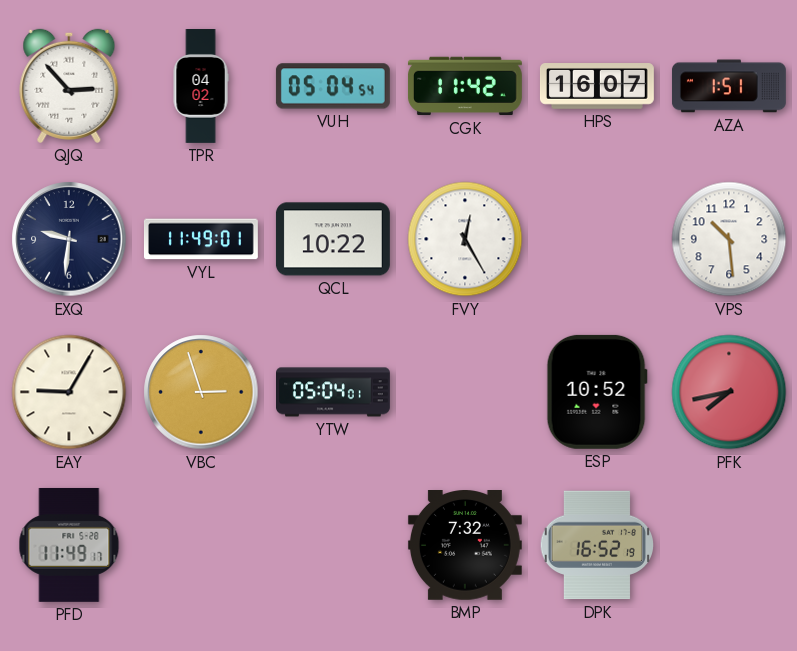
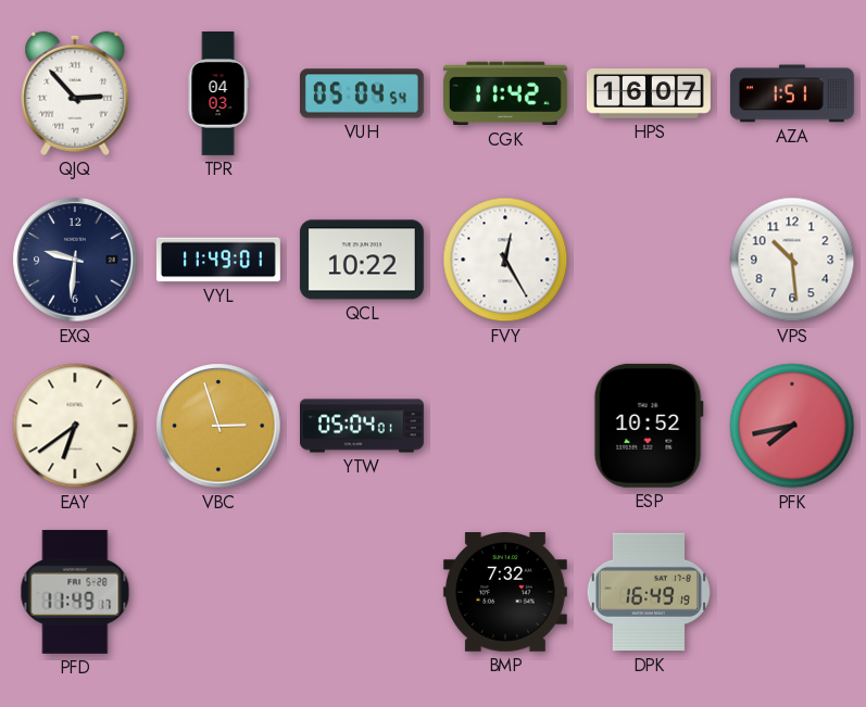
TPR: 04:02 -> 04:03 (218, 94)
EAY: 9:05 -> 6:39 (75, 426)
DPK: 16:52 -> 16:49 (648, 592)
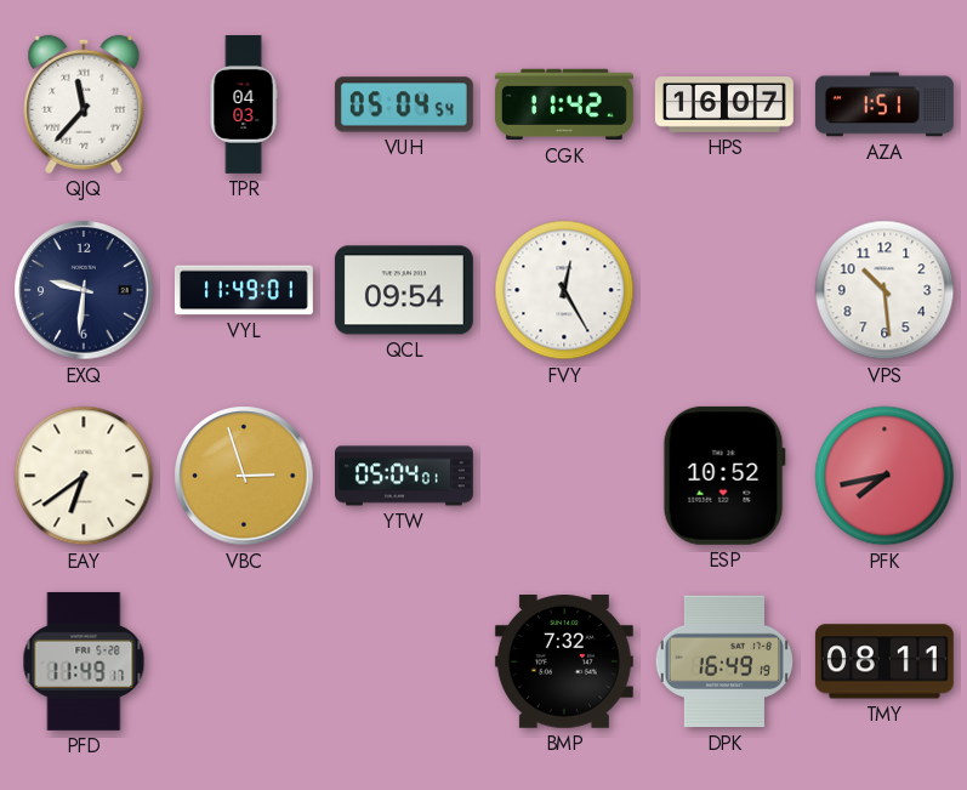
QJQ: 2:53 -> 11:37 (84, 104)
QCL: 10:22 -> 09:54 (404, 290)
TMY: none -> 08:11 (884, 661)
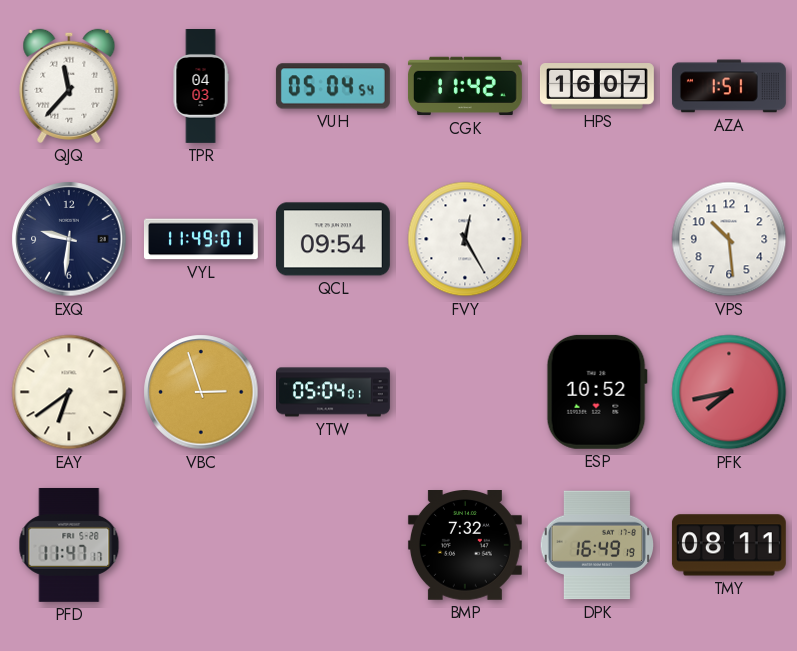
PFD: 11:49 -> 11:47 (69, 545)
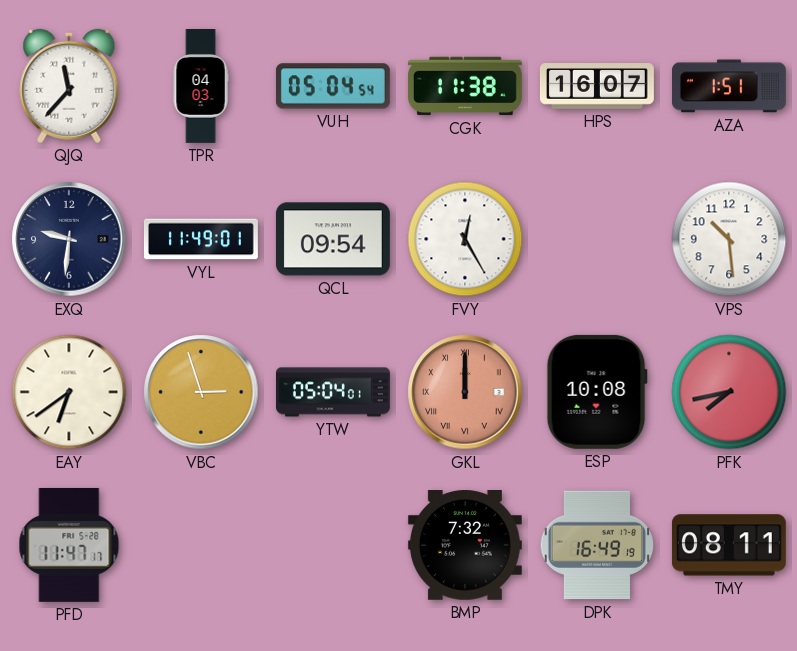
CGK: 11:42 -> 11:38 (465, 86)
GKL: none -> 12:00 (465, 392)
ESP: 10:52 -> 10:08 (597, 392)
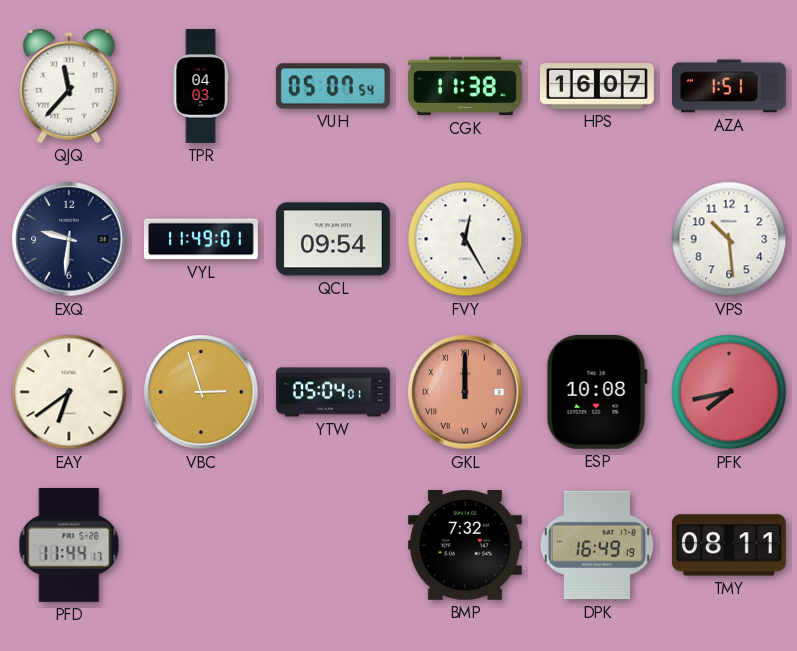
VUH: 05:04 -> 05:07 (333, 86)
PFD: 11:47 -> 11:44 (69, 545)
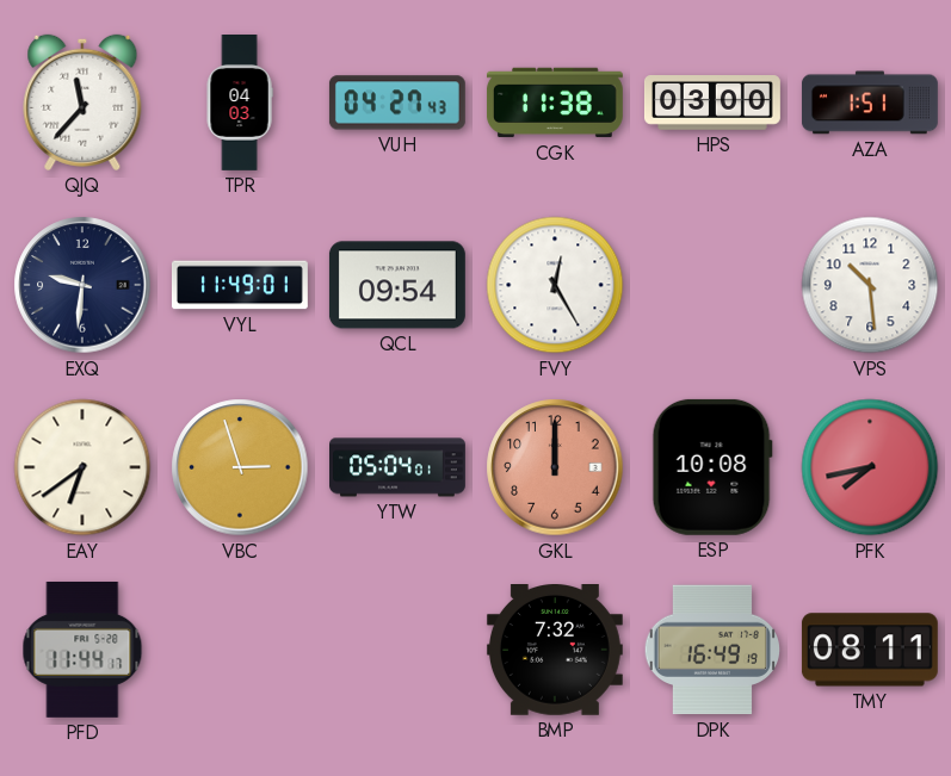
VUH: 05:07 -> 04:27 (397, 103)
HPS: 16:07 -> 03:00 (712, 104)
GKL numerals: Roman -> Arabic (555, 467)
